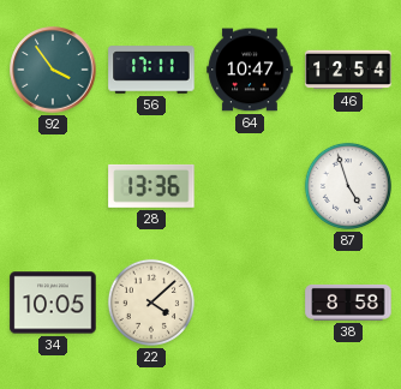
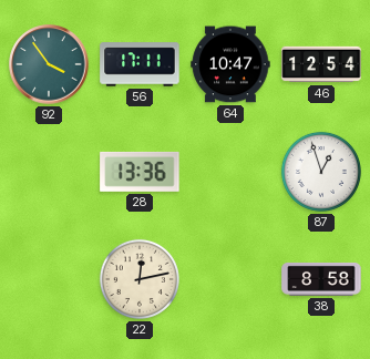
87: 4:57 -> 12:57 (321, 172)
34: 10:05 -> none (53, 303)
22: 4:08 -> 12:13 (140, 279)
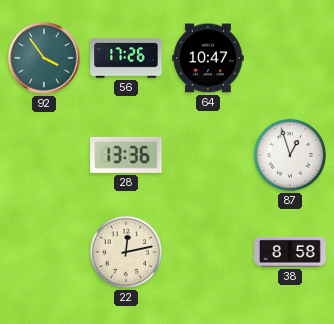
56: 17:11 -> 17:26 (126, 58)
46: 12:54 -> none (321, 64)
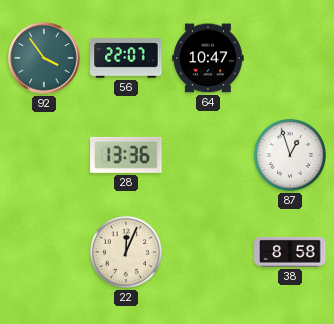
56: 17:26 -> 22:07 (126, 58)
22: 12:13 -> 12:04 (126, 252)
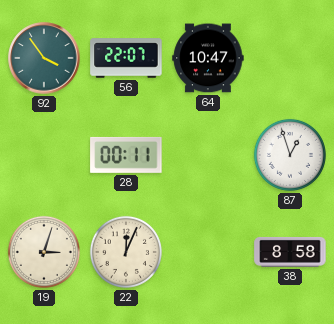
28: 13:36 -> 00:11 (126, 155)
19: none -> 3:03 (44, 252)
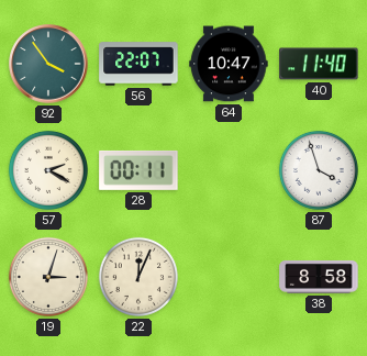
40: none -> 11:40 (319, 64)
57: none -> 2:20 (48, 170)
87: 12:57 -> 3:57 (319, 170)
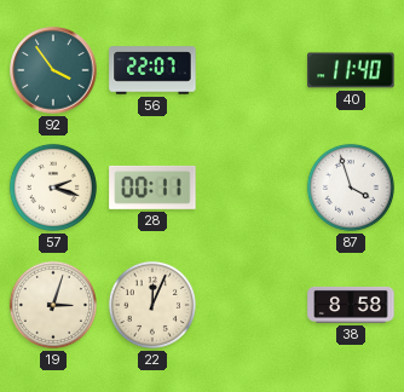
64: 10:47 -> none (229, 64)
57: 2:20 -> 2:18 (53, 188)
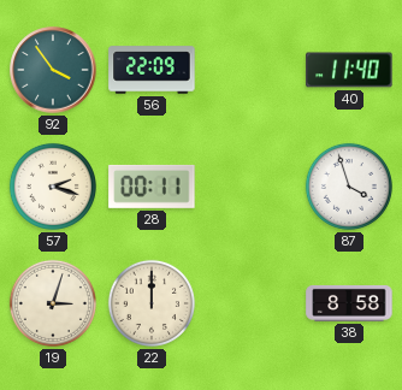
56: 22:07 -> 22:09 (152, 70)
22: 12:04 -> 12:00 (152, 303)
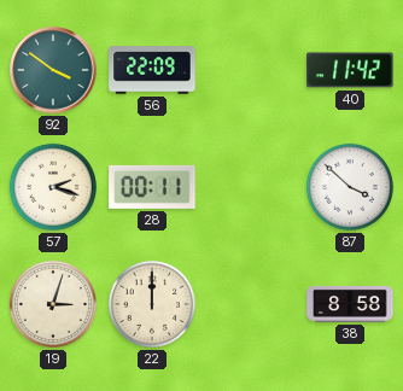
92: 3:54 -> 3:51 (53, 70)
40: 11:40 -> 11:42 (350, 70)
87: 3:57 -> 3:52 (350, 187)
